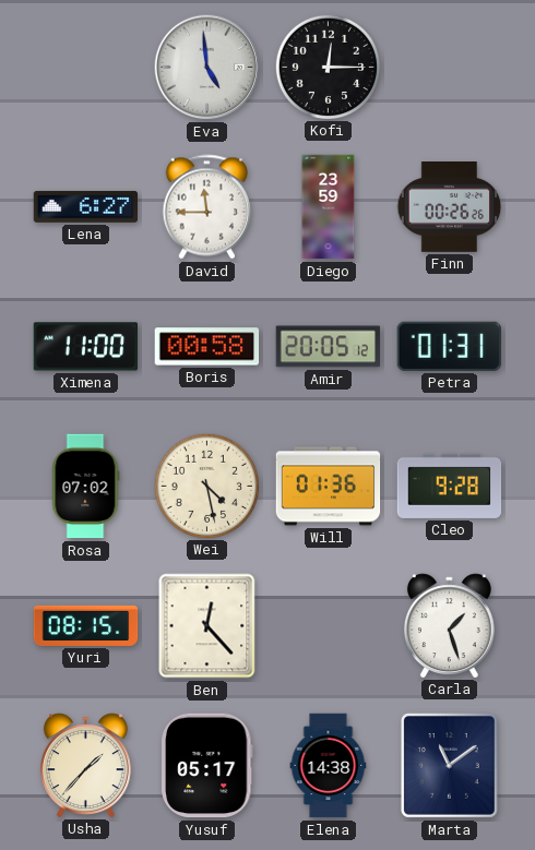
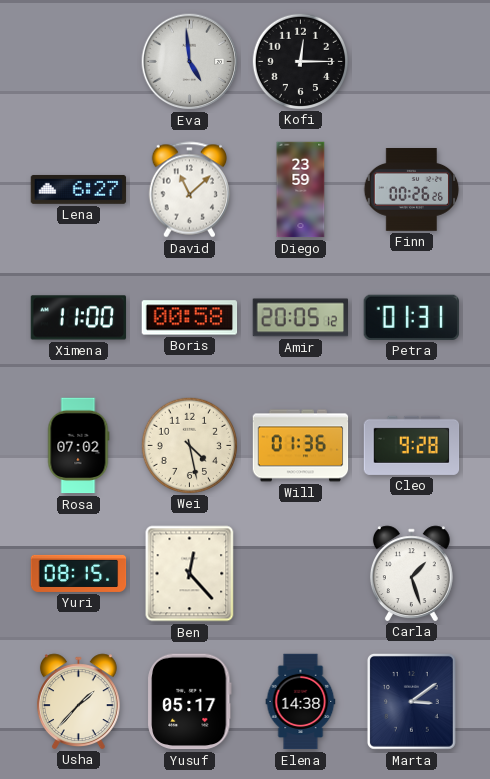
David: 11:45 -> 11:08 (189, 190)
Marta: 11:09 -> 3:09 (411, 701)
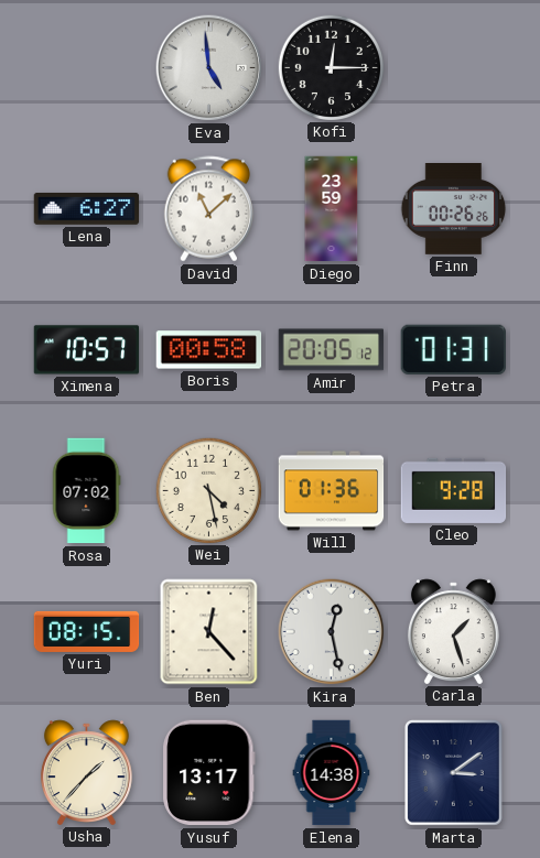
Ximena: 11:00 -> 10:57 (87, 350)
Kira: none -> 12:28 (332, 632)
Yusuf: 05:17 -> 13:17 (209, 773)
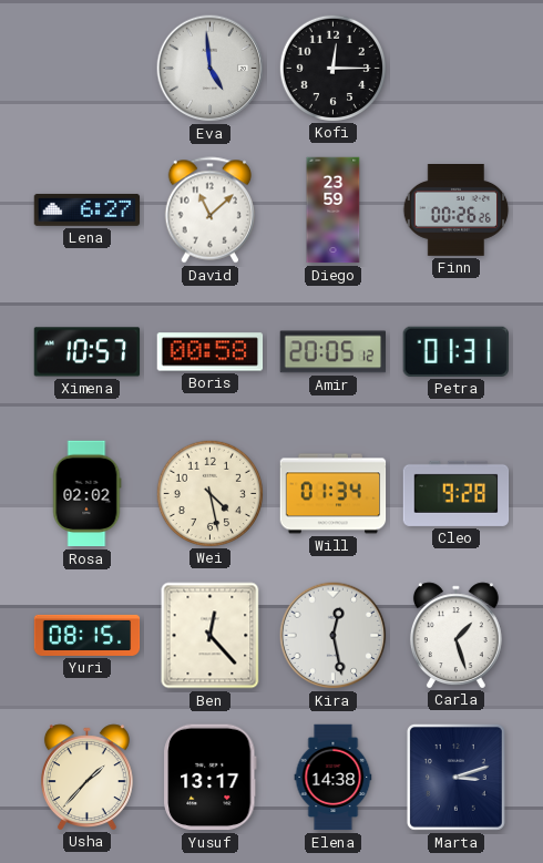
Rosa: 07:02 -> 02:02 (88, 494)
Will: 01:36 -> 01:34 (334, 494)
Marta: 3:09 -> 3:12 (455, 777)
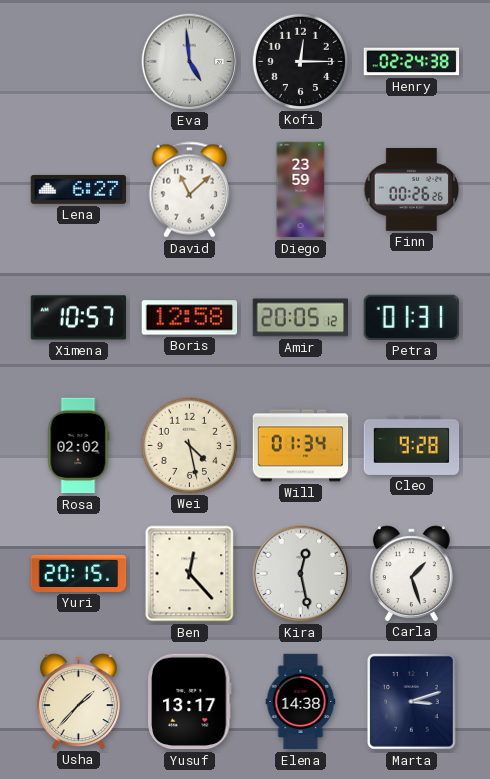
Henry: none -> 02:24 (412, 62)
Boris: 00:58 -> 12:58 (190, 318)
Yuri: 08:15 -> 20:15 (79, 573)
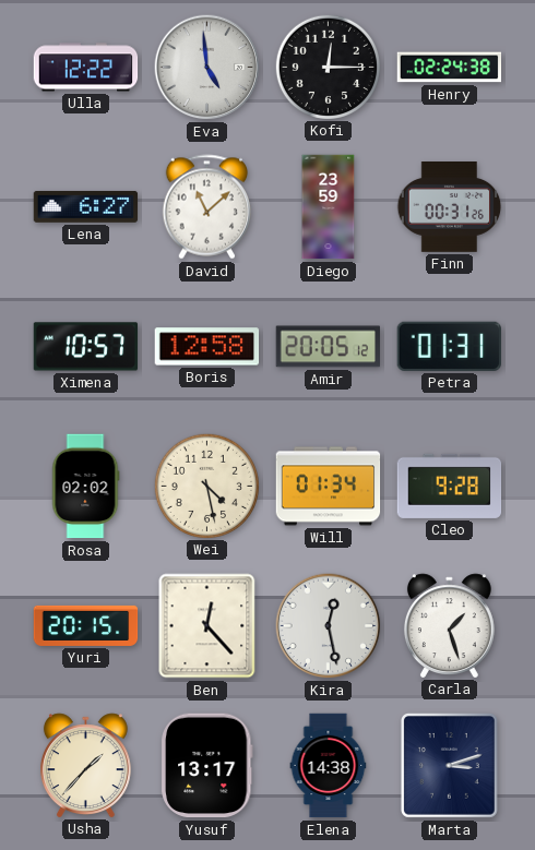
Ulla: none -> 12:22 (86, 68)
Finn: 00:26 -> 00:31 (450, 207)
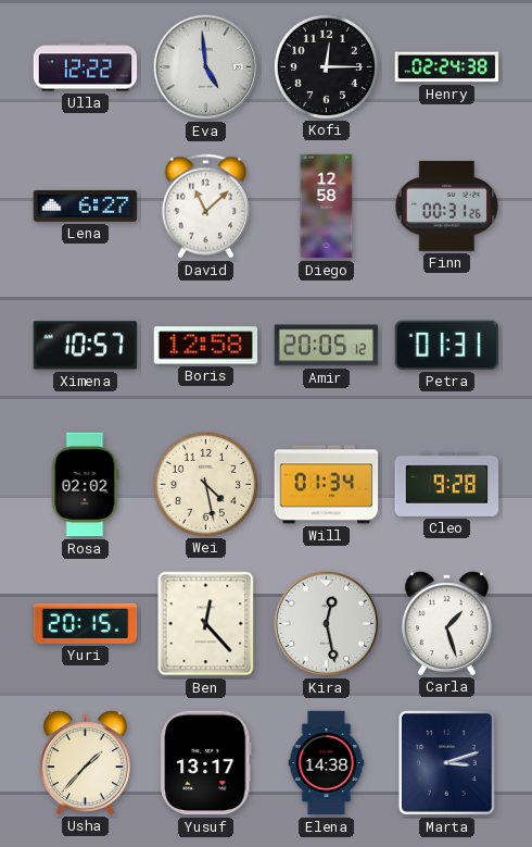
Diego: 23:59 -> 12:58 (327, 207)
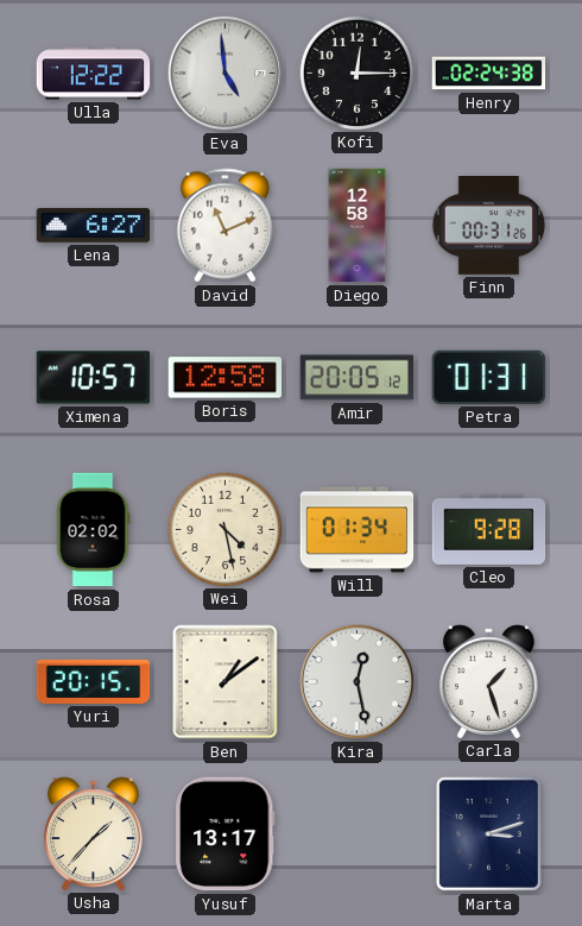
David: 11:08 -> 11:11 (224, 226)
Ben: 12:23 -> 1:09 (226, 682)
Elena: 14:38 -> none (327, 763)
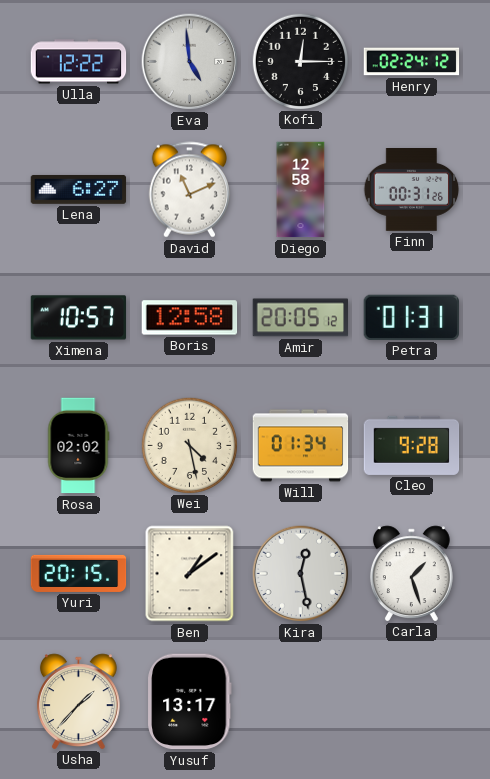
Henry: 02:24:38 -> 02:24:12 (412, 62)
Marta: 3:12 -> none (488, 833)
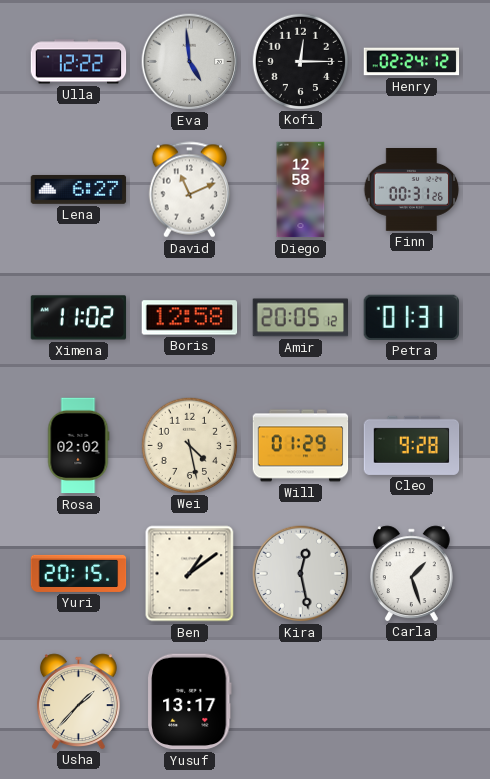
Ximena: 10:57 -> 11:02 (79, 318)
Will: 01:34 -> 01:29 (301, 446)
